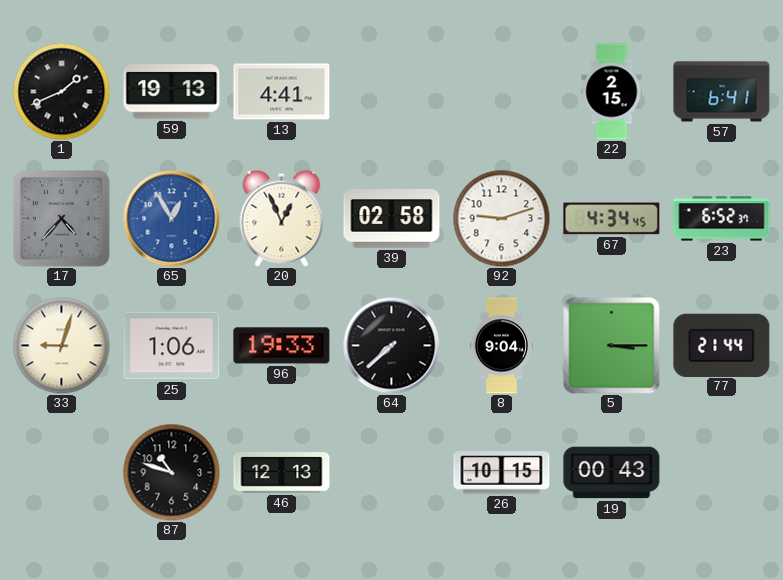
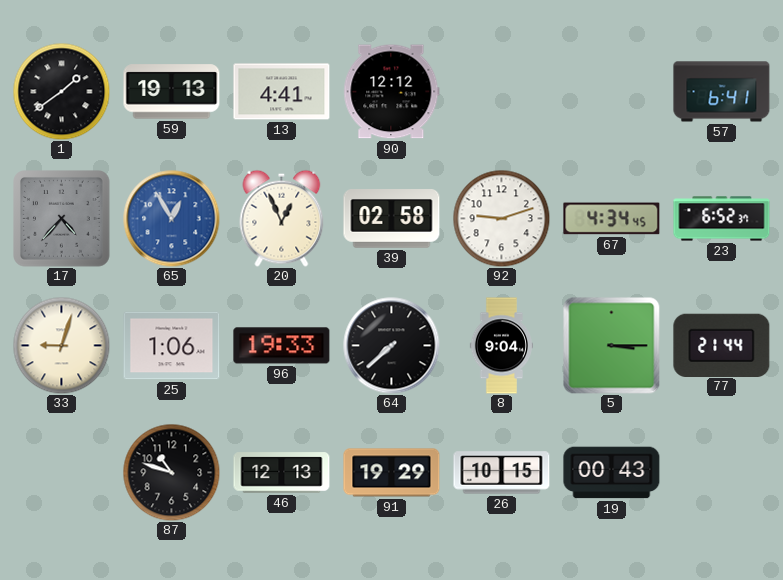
1: 1:41 -> 1:39 (61, 91)
90: none -> 12:12 (392, 92)
22: 2:15 -> none (612, 92)
91: none -> 19:29 (392, 473)
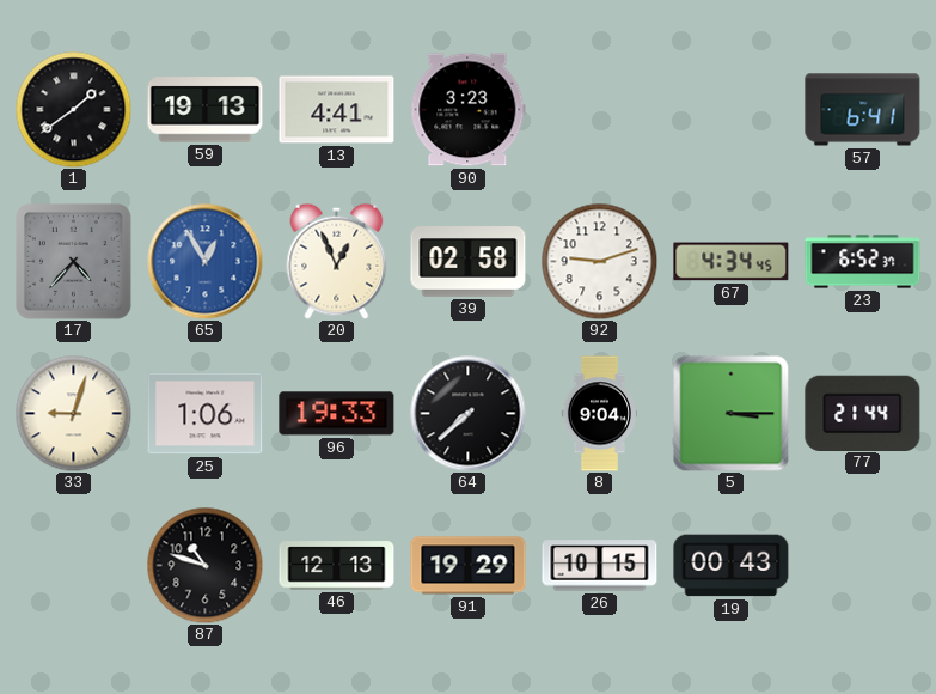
90: 12:12 -> 3:23 (469, 110)
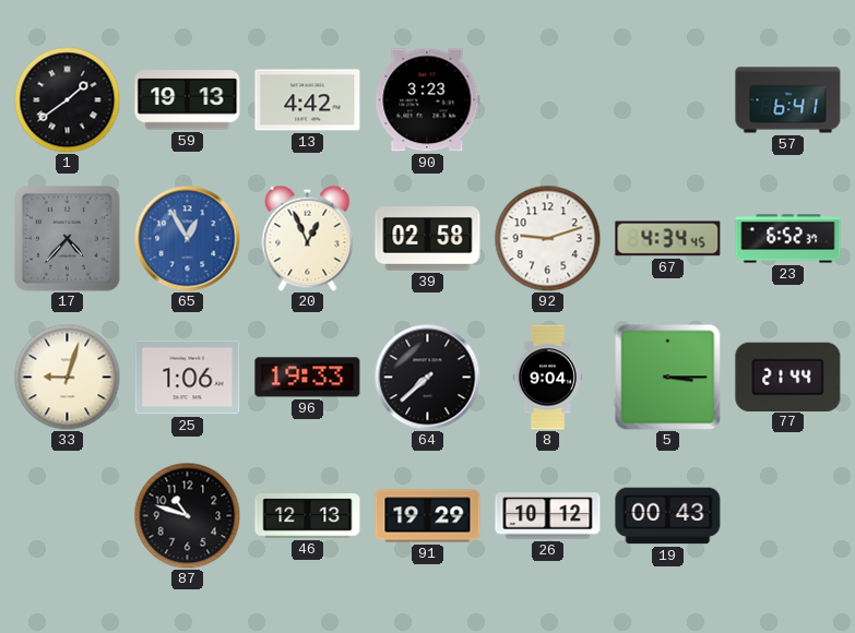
13: 4:41 -> 4:42 (308, 100)
26: 10:15 -> 10:12 (548, 516)
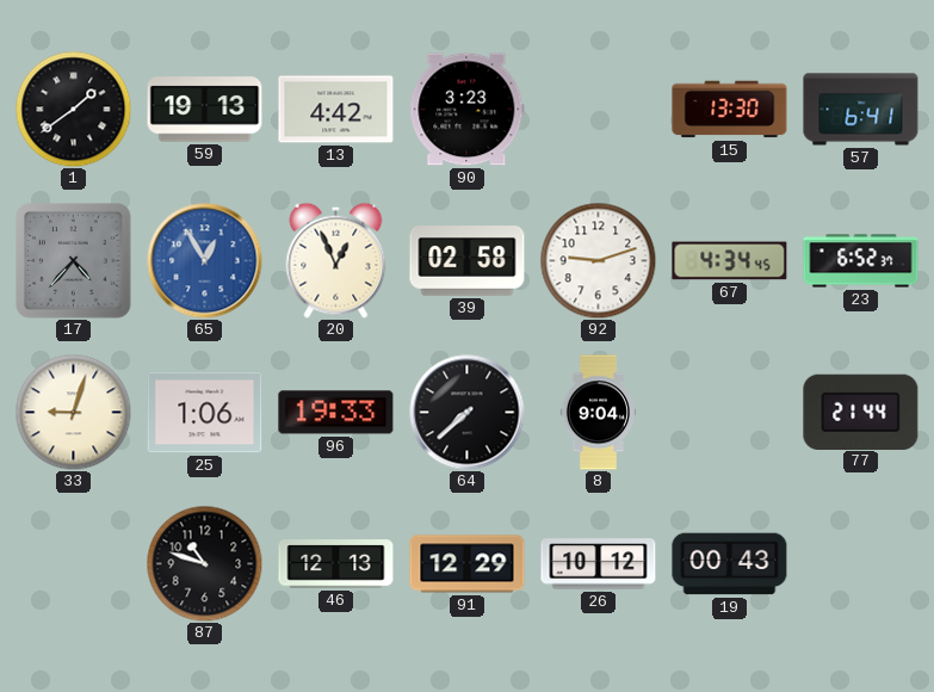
15: none -> 13:30 (730, 110)
5: 3:15 -> none (668, 378)
91: 19:29 -> 12:29 (468, 564)
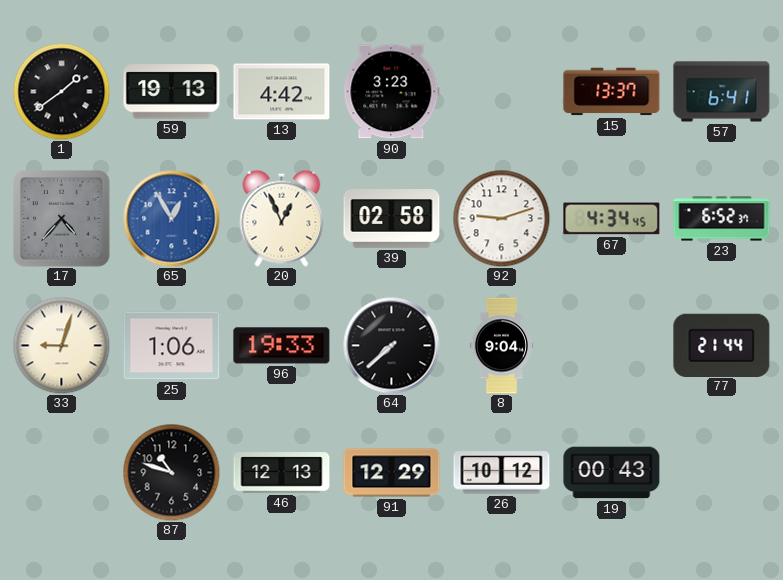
15: 13:30 -> 13:37 (612, 92)
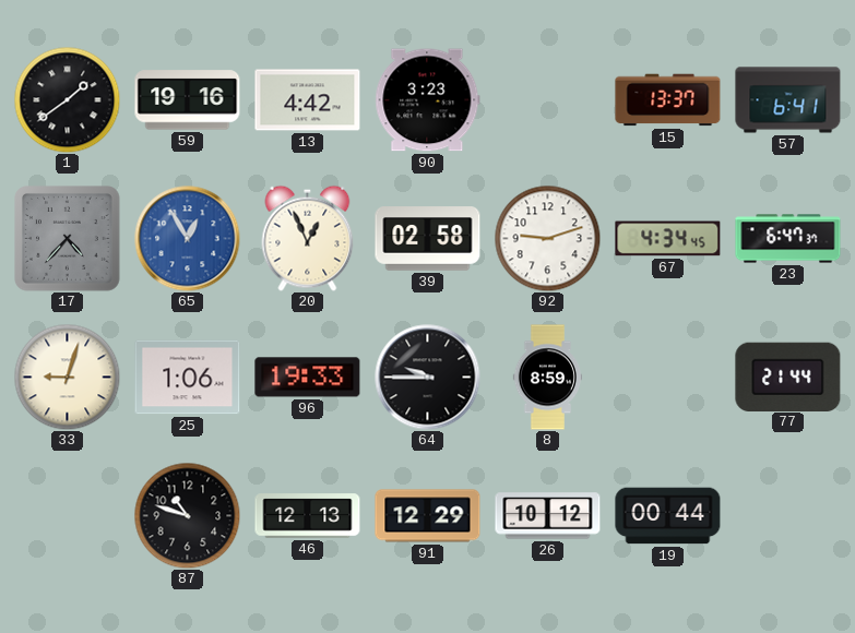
59: 19:13 -> 19:16 (188, 100)
23: 6:52 -> 6:47 (788, 239)
64: 7:38 -> 9:45 (428, 378)
8: 9:04 -> 8:59 (547, 378)
19: 00:43 -> 00:44 (668, 516)
